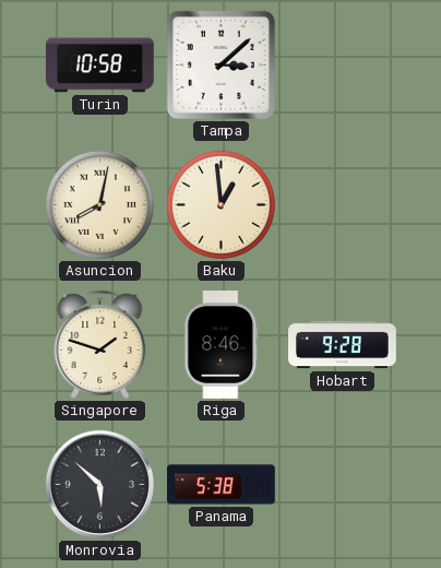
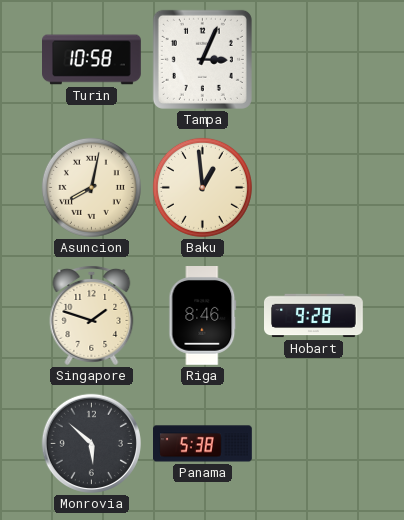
Tampa: 3:08 -> 3:04 (202, 59)
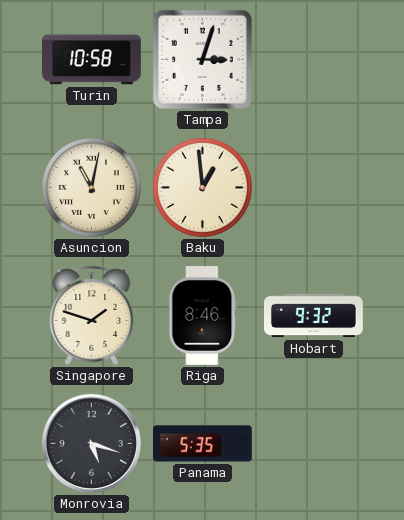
Tampa: 3:04 -> 3:03 (202, 59)
Asuncion: 8:02 -> 11:02 (91, 187)
Hobart: 9:28 -> 9:32 (314, 316)
Monrovia: 5:52 -> 5:18 (91, 443)
Panama: 5:38 -> 5:35 (203, 444)
